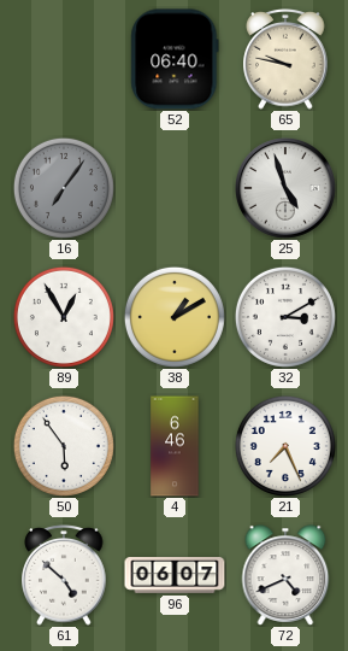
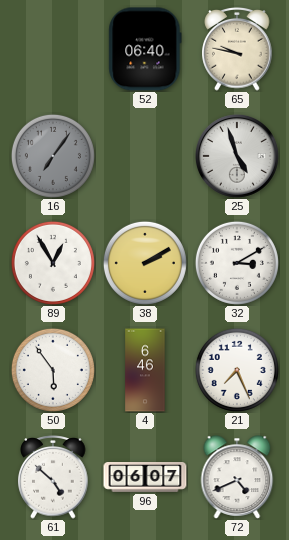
38: 1:10 -> 2:10 (145, 263)
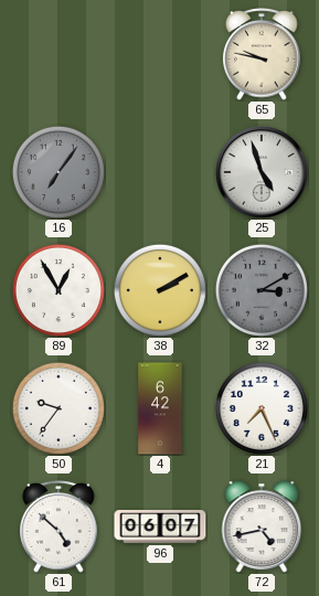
52: 06:40 -> none (145, 49)
32 dial: white -> grey (262, 290)
50: 5:54 -> 9:36 (59, 408)
4: 6:46 -> 6:42 (160, 408)
72: 4:41 -> 4:43 (262, 526)
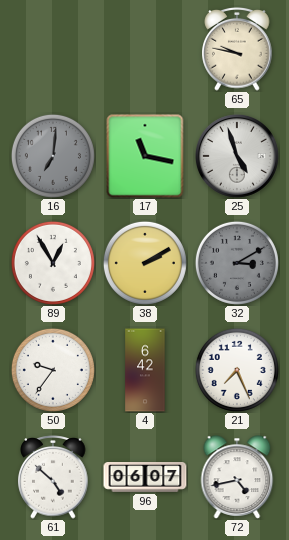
16: 7:06 -> 7:01 (53, 156)
17: none -> 11:17 (145, 156)
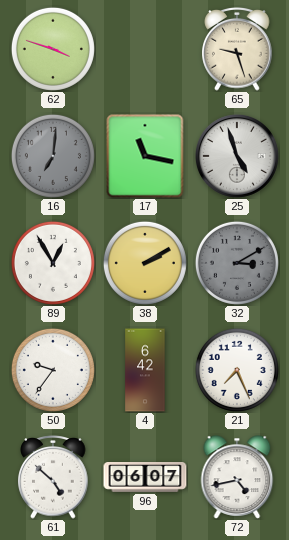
62: none -> 3:48 (53, 49)
65: 9:47 -> 9:27 (237, 50)
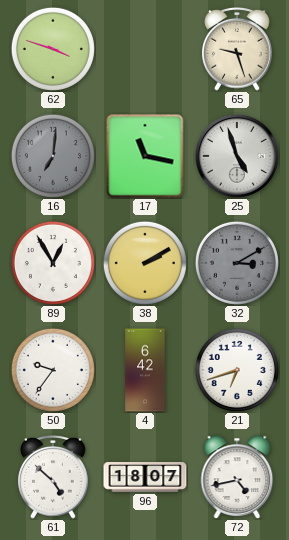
21: 7:26 -> 6:42 (237, 370)
96: 06:07 -> 18:07 (145, 477)
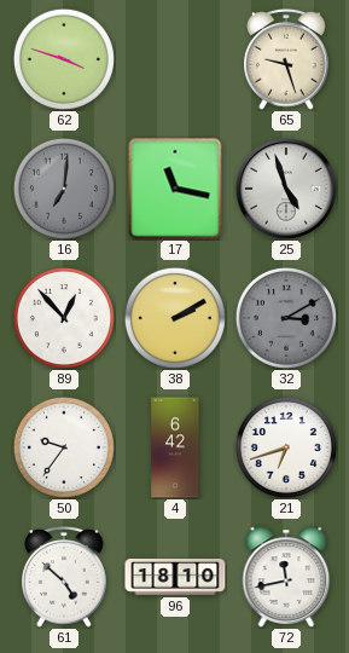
89: 12:55 -> 12:53 (64, 318)
96: 18:07 -> 18:10 (175, 577)
72: 4:43 -> 11:43 (286, 577)
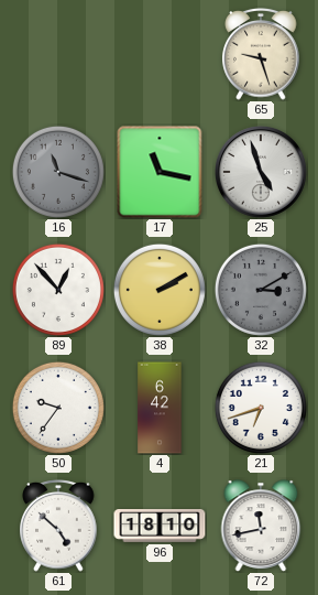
62: 3:48 -> none (64, 59)
16: 7:01 -> 11:18 (58, 172)
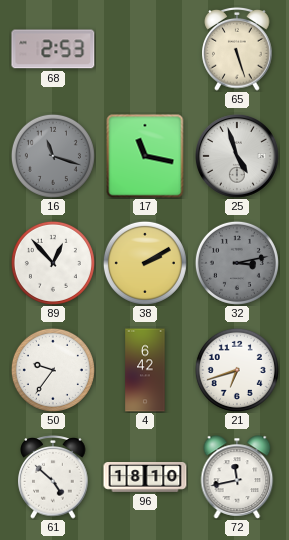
68: none -> 2:53 (53, 49)
65: 9:27 -> 5:27 (237, 50)
32: 3:10 -> 3:13 (237, 263)
